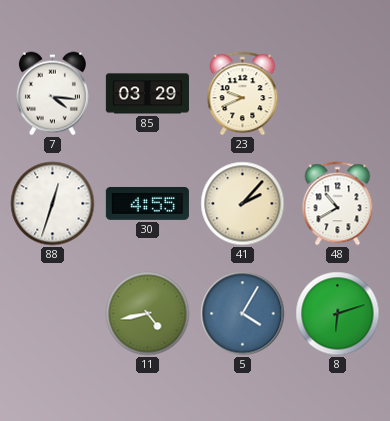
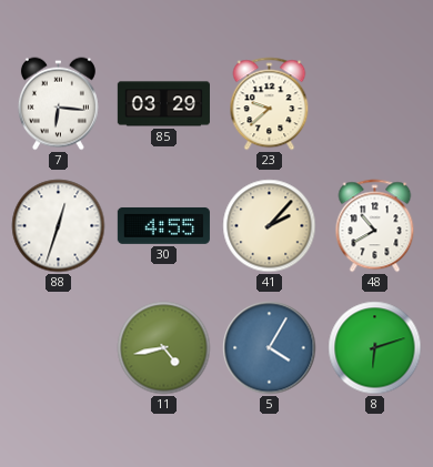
7: 4:16 -> 6:16 (58, 104)
23: 9:41 -> 9:38 (270, 104)
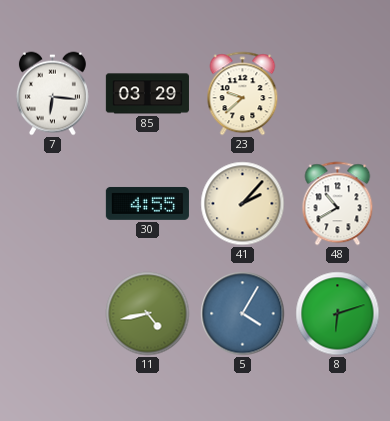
88: 12:33 -> none (59, 226)
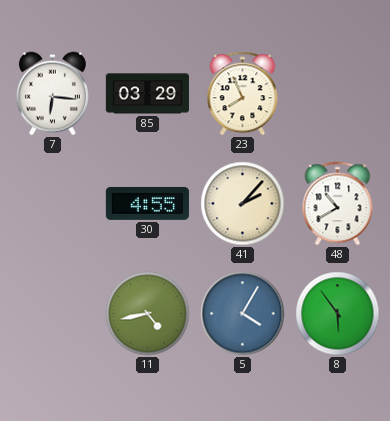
23: 9:38 -> 7:56 (243, 94)
8: 6:12 -> 5:54 (338, 314)
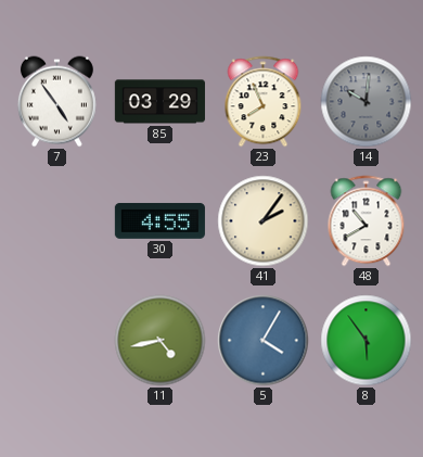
7: 6:16 -> 4:54 (56, 102)
14: none -> 10:01 (367, 102)
41: 2:07 -> 2:06 (264, 221)
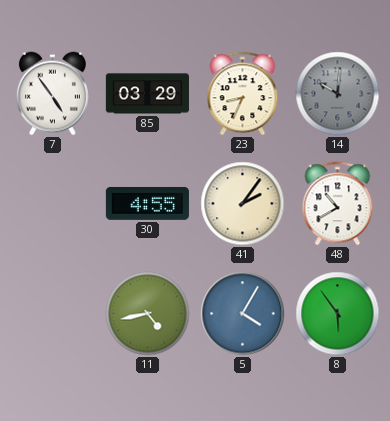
23: 7:56 -> 8:34 (243, 94)
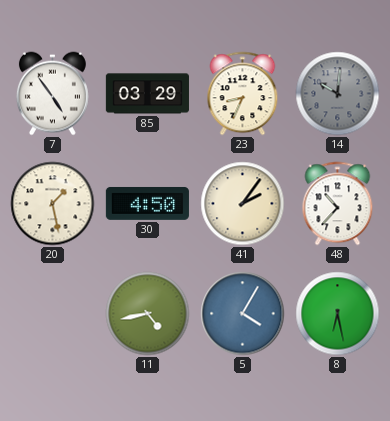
20: none -> 1:28 (53, 204)
30: 4:55 -> 4:50 (147, 203)
48: 10:40 -> 10:37 (338, 204)
8: 5:54 -> 6:28 (338, 314)
